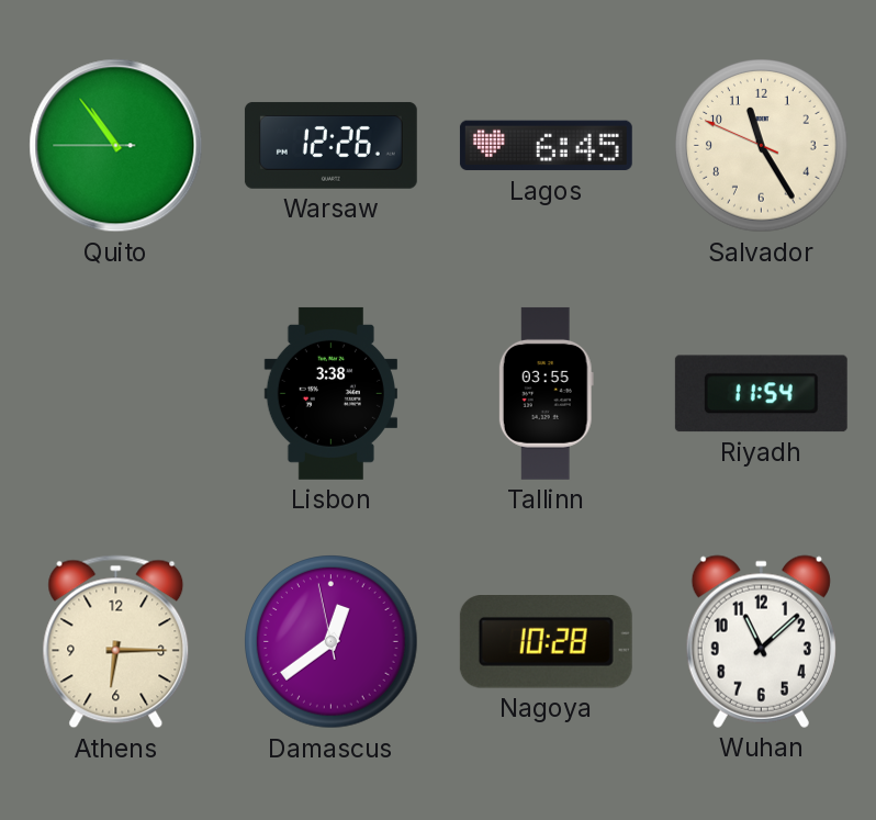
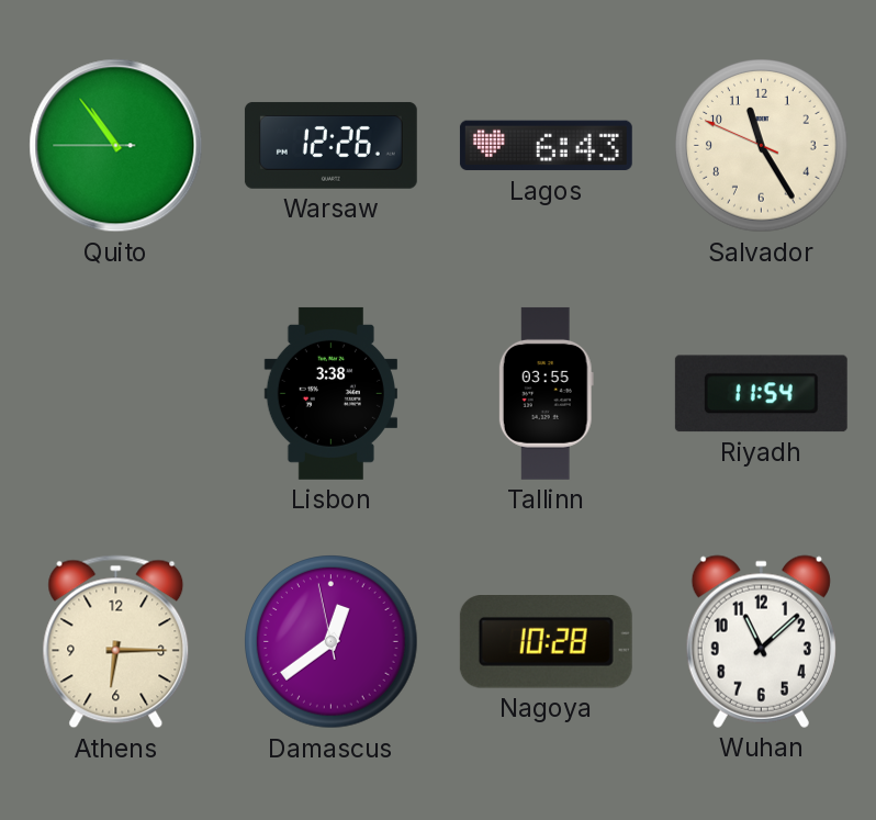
Lagos: 6:45 -> 6:43 (546, 146)
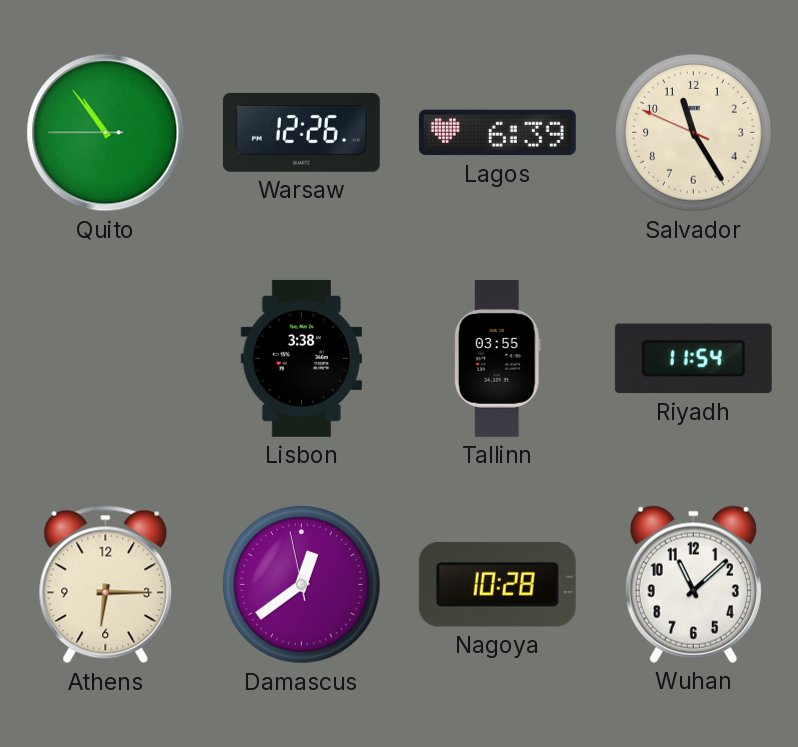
Lagos: 6:43 -> 6:39 (497, 133)
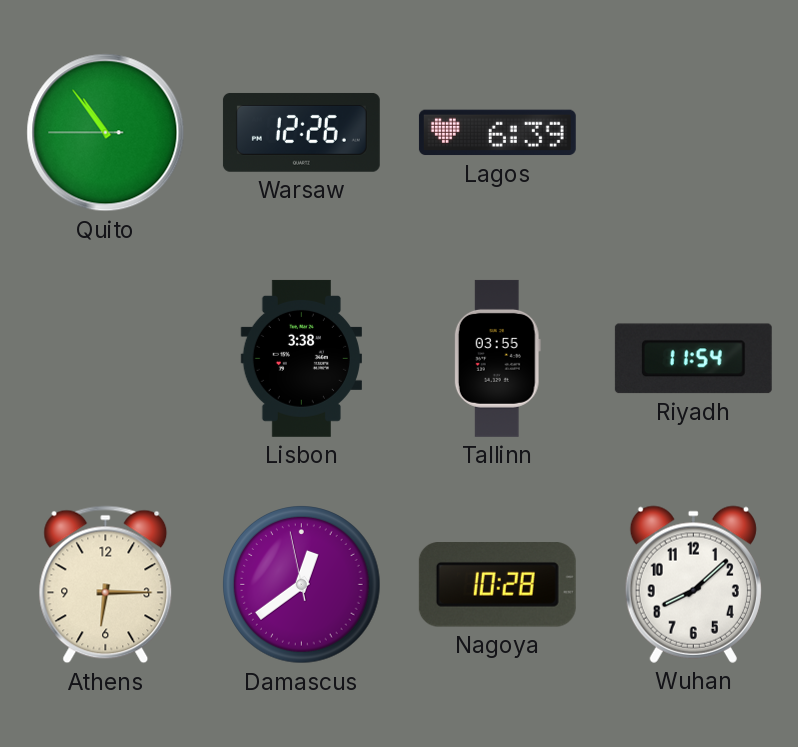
Salvador: 11:24 -> none (694, 133)
Wuhan: 11:08 -> 8:08 (693, 584)
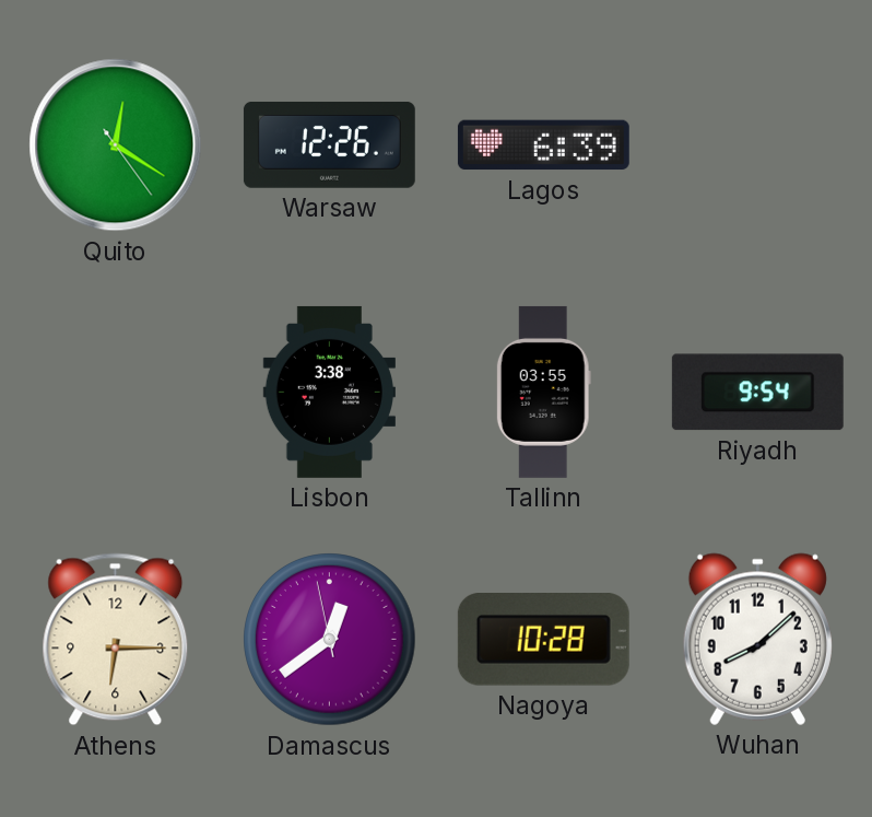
Quito: 10:53 -> 12:20 (116, 145)
Riyadh: 11:54 -> 9:54 (757, 393)
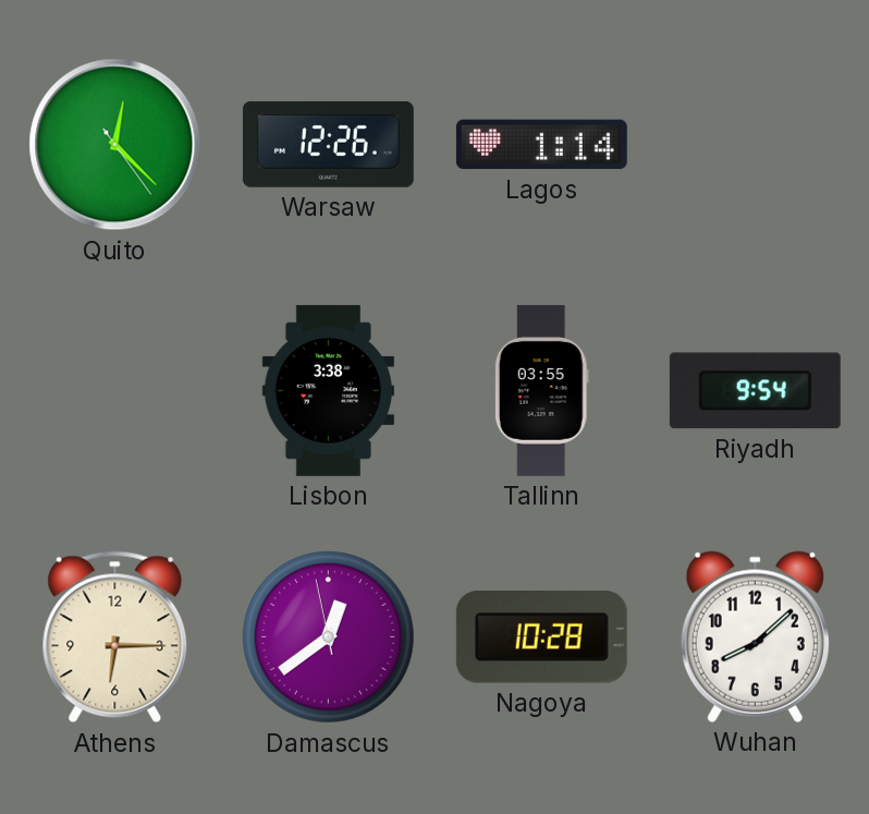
Quito: 12:20 -> 12:22 (115, 145)
Lagos: 6:39 -> 1:14 (541, 145)
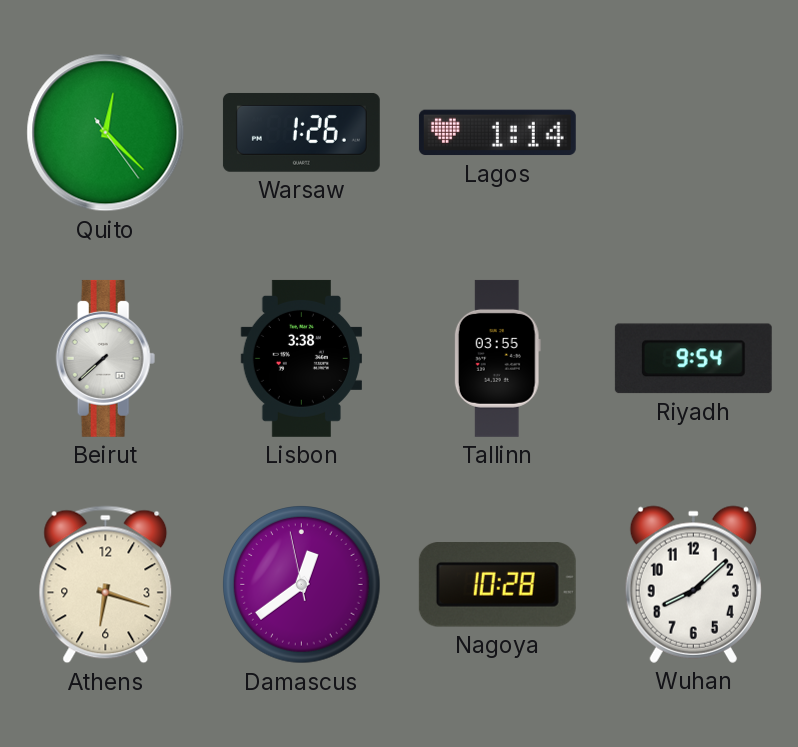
Warsaw: 12:26 -> 1:26 (301, 132)
Beirut: none -> 7:38 (106, 358)
Athens: 6:15 -> 6:18 (106, 585)
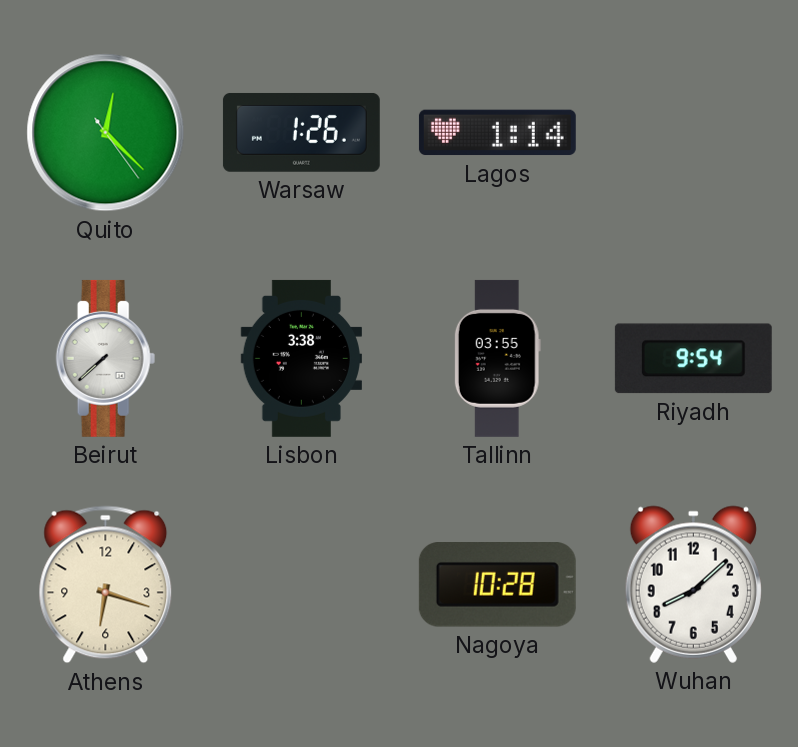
Damascus: 12:38 -> none (302, 585)
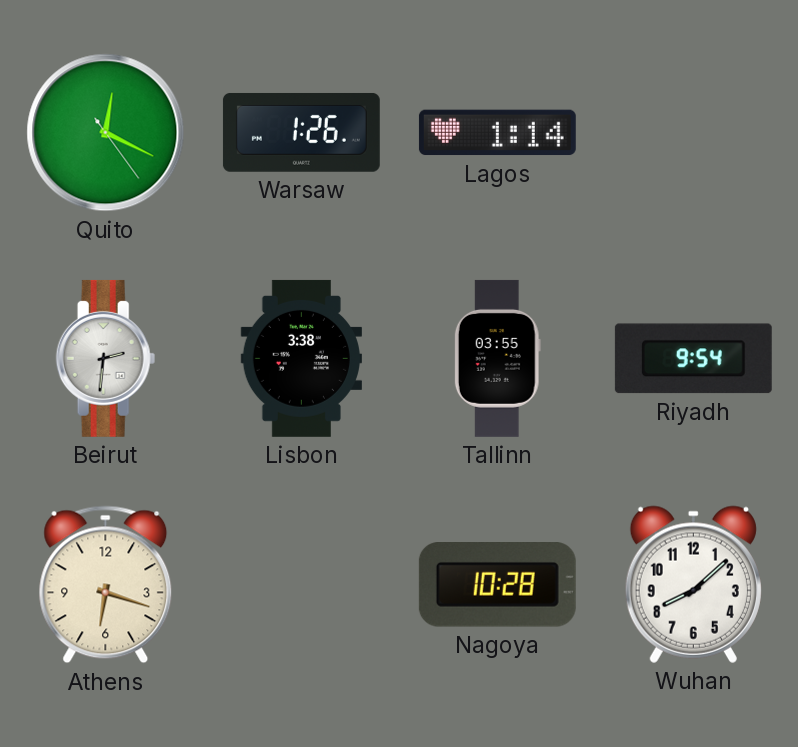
Quito: 12:22 -> 12:19 (106, 133)
Beirut: 7:38 -> 2:31 (106, 358)
